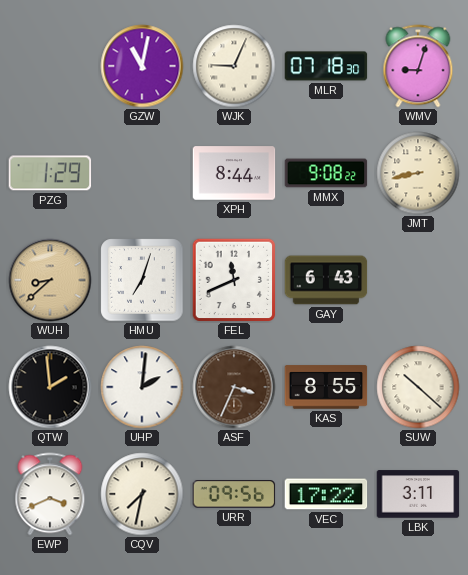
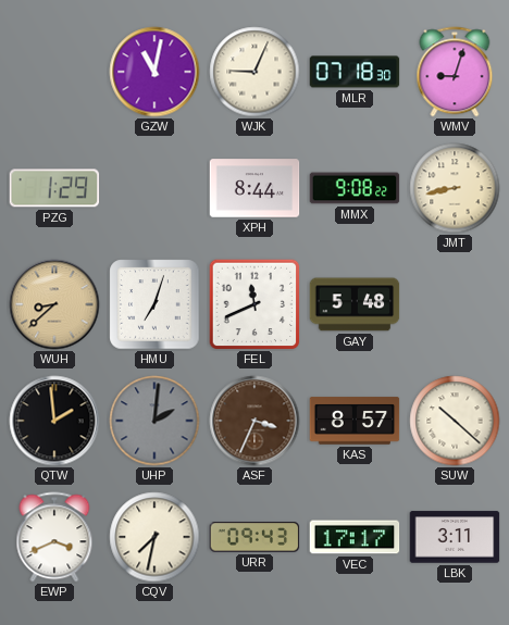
GAY: 6:43 -> 5:48 (355, 304)
UHP dial: white -> grey (154, 421)
KAS: 8:55 -> 8:57 (355, 421)
URR: 09:56 -> 09:43 (254, 537)
VEC: 17:22 -> 17:17 (355, 537)
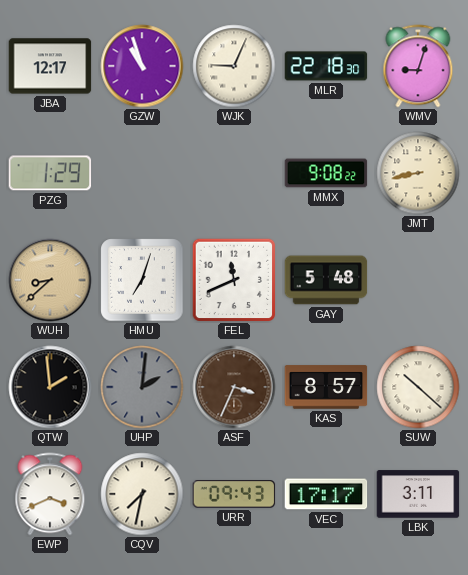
JBA: none -> 12:17 (50, 66)
GZW: 11:02 -> 10:57 (142, 66)
MLR: 07:18 -> 22:18 (326, 66)
XPH: 8:44 -> none (254, 188)
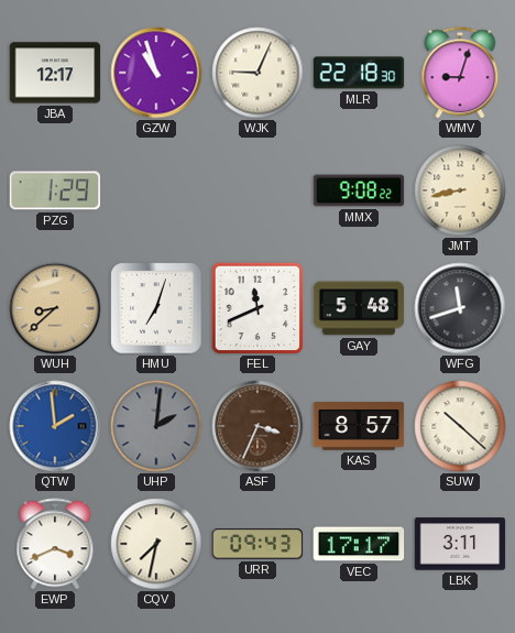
WFG: none -> 11:42 (460, 308)
QTW dial: black -> blue (55, 426)
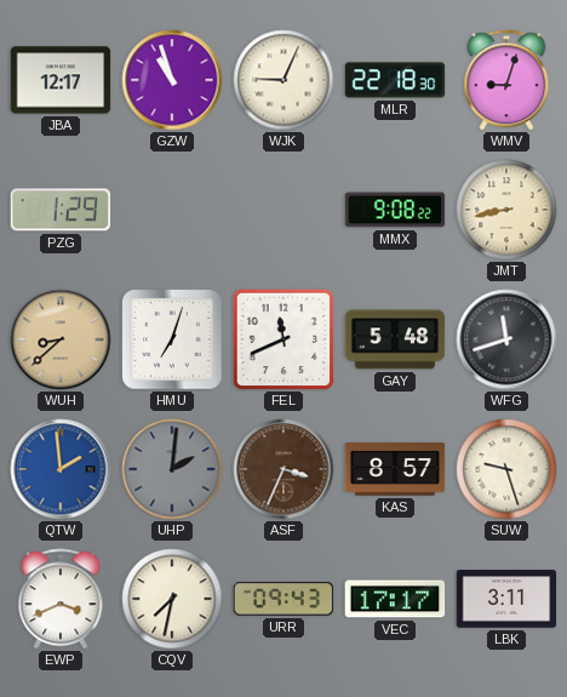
SUW: 10:22 -> 9:27 (506, 469)
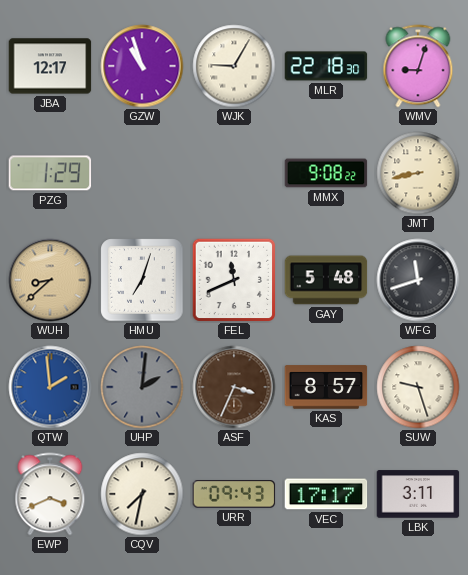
WJK: 9:04 -> 9:05 (234, 66)
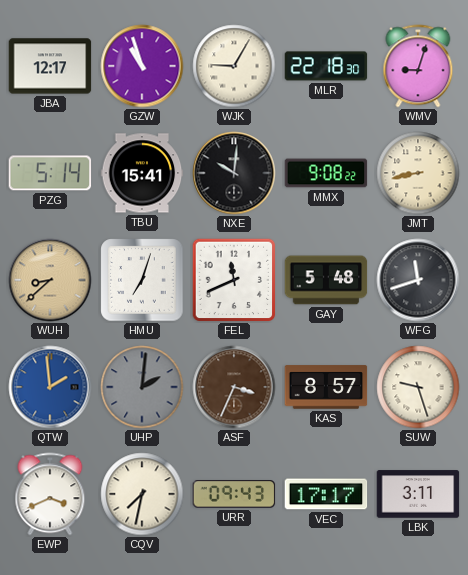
PZG: 1:29 -> 5:14 (50, 173)
TBU: none -> 15:41 (142, 173)
NXE: none -> 10:01 (234, 173)
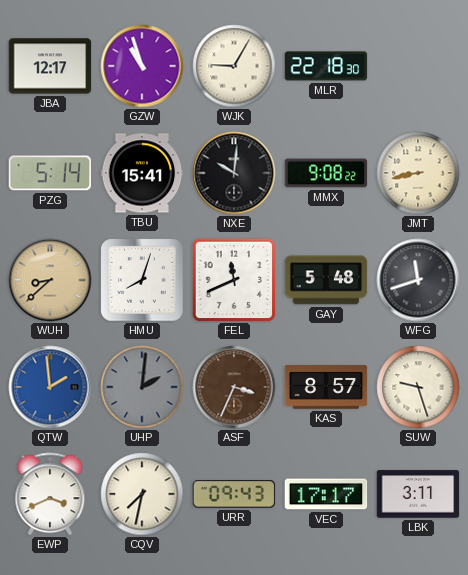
WMV: 9:03 -> none (418, 66)
HMU: 7:03 -> 8:03 (142, 280)
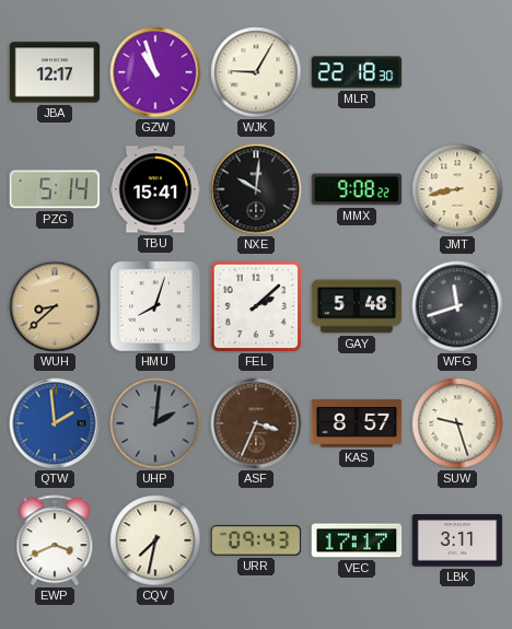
FEL: 11:41 -> 2:08 (256, 306)
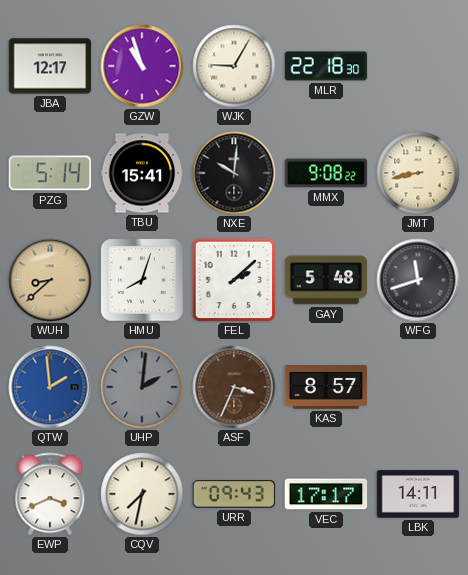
SUW: 9:27 -> none (457, 423)
LBK: 3:11 -> 14:11 (418, 494)
